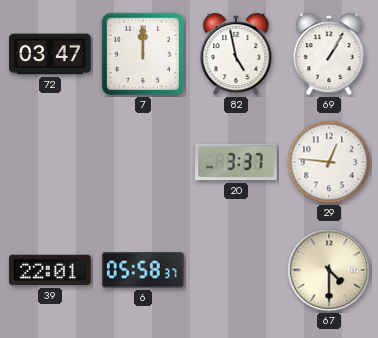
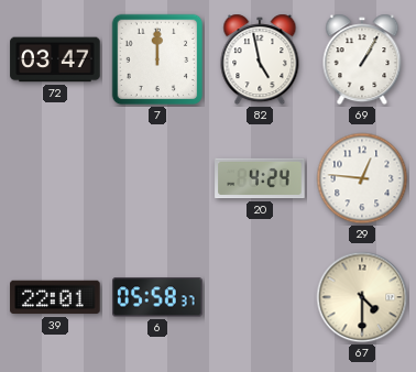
20: 3:37 -> 4:24 (260, 178)
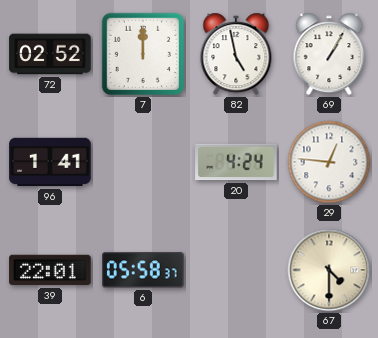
72: 03:47 -> 02:52 (50, 54)
96: none -> 1:41 (50, 162)
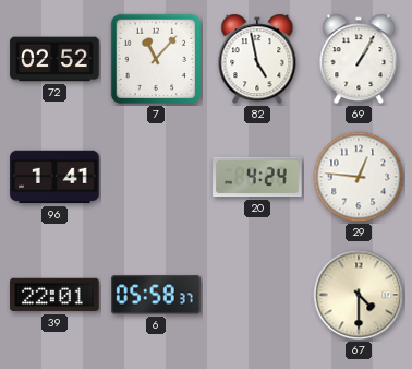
7: 12:00 -> 11:07 (156, 59)
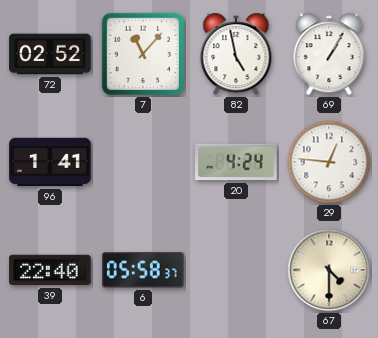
39: 22:01 -> 22:40 (50, 270)
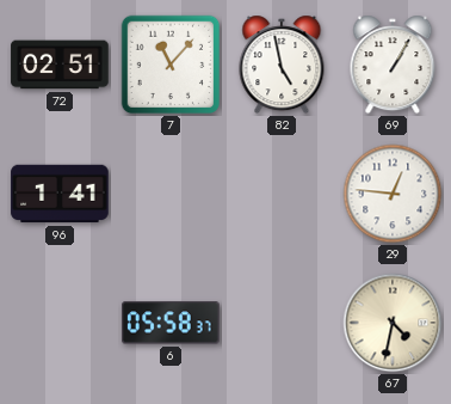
72: 02:52 -> 02:51 (60, 65)
20: 4:24 -> none (236, 162)
39: 22:40 -> none (50, 270)
67: 4:30 -> 4:32 (393, 323)
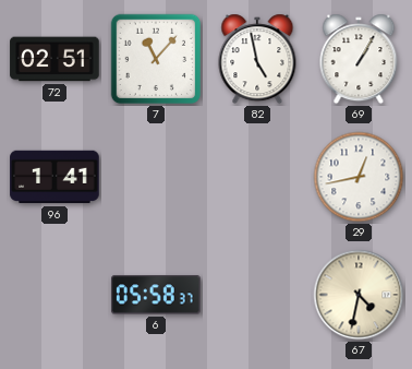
29: 12:46 -> 12:43 (359, 177)
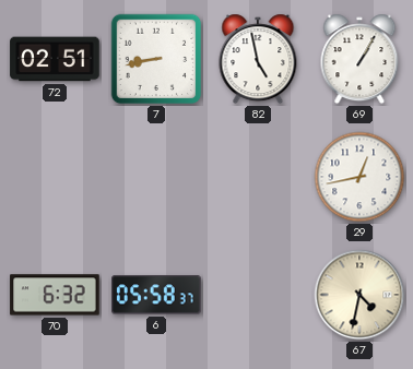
7: 11:07 -> 8:43 (156, 59)
96: 1:41 -> none (54, 177)
70: none -> 6:32 (55, 295)
